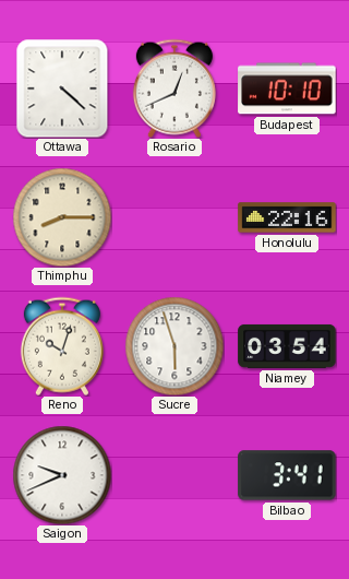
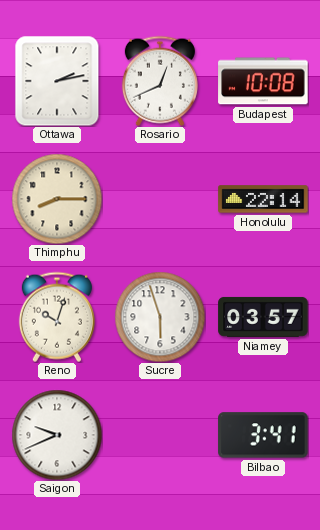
Ottawa: 4:22 -> 2:13 (57, 81)
Budapest: 10:10 -> 10:08 (263, 81)
Honolulu: 22:16 -> 22:14 (263, 199)
Niamey: 03:54 -> 03:57 (263, 317)
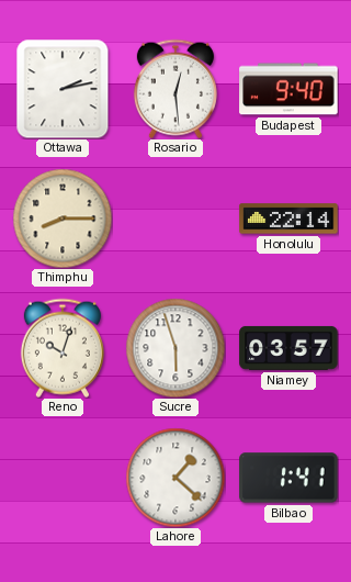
Rosario: 12:41 -> 12:29 (175, 89)
Budapest: 10:08 -> 9:40 (288, 89)
Saigon: 9:41 -> none (57, 435)
Lahore: none -> 1:22 (175, 478)
Bilbao: 3:41 -> 1:41 (288, 478)
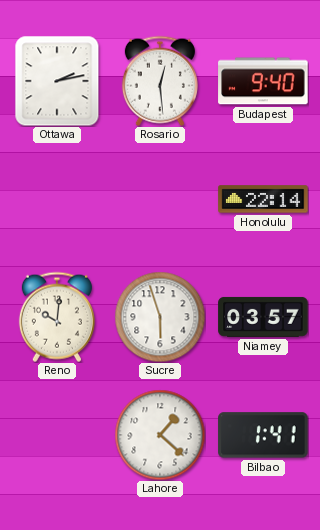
Thimphu: 8:15 -> none (63, 219)
Reno: 10:03 -> 10:01 (57, 317)
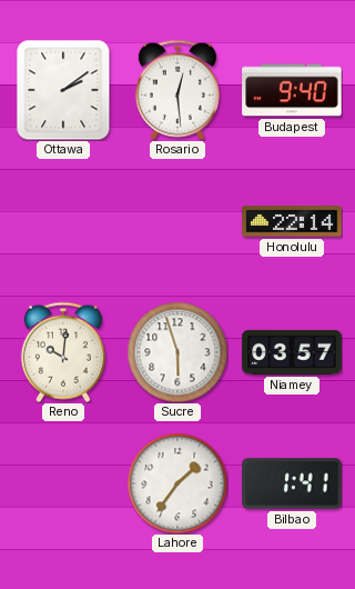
Ottawa: 2:13 -> 2:09 (63, 90)
Lahore: 1:22 -> 1:36 (177, 483)
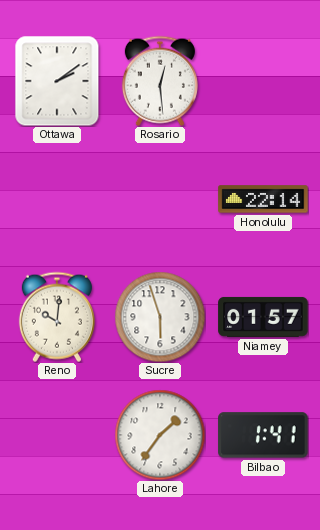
Budapest: 9:40 -> none (292, 90)
Niamey: 03:57 -> 01:57 (263, 317)
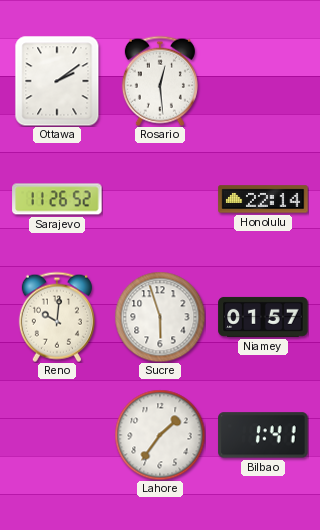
Sarajevo: none -> 11:26 (57, 199)
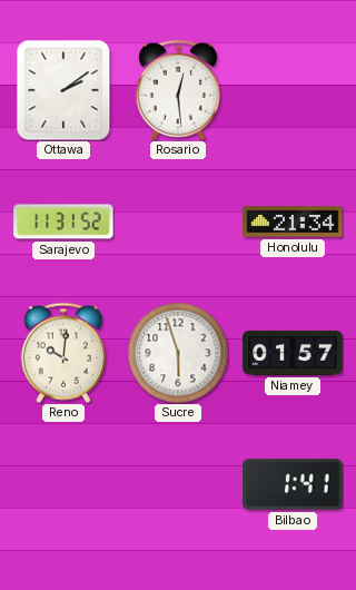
Sarajevo: 11:26 -> 11:31 (63, 222)
Honolulu: 22:14 -> 21:34 (293, 222)
Lahore: 1:36 -> none (160, 435)
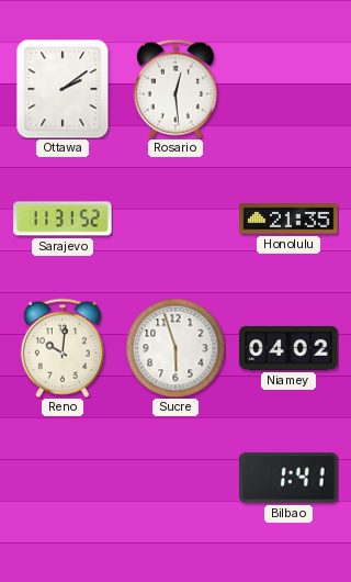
Honolulu: 21:34 -> 21:35 (288, 219)
Niamey: 01:57 -> 04:02 (288, 348)
